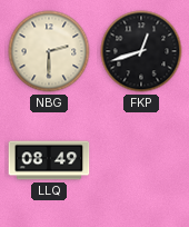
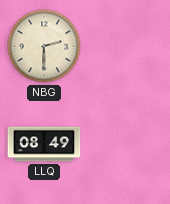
FKP: 12:42 -> none (141, 51)
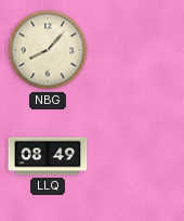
NBG: 2:30 -> 8:07 (48, 50)
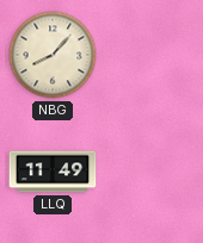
LLQ: 08:49 -> 11:49 (53, 172)
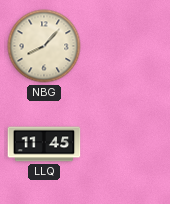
LLQ: 11:49 -> 11:45 (44, 144)
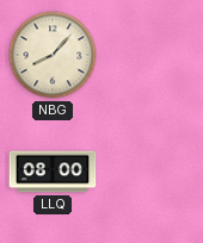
LLQ: 11:45 -> 08:00 (53, 172)
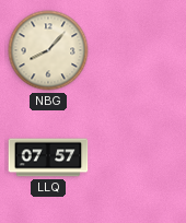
LLQ: 08:00 -> 07:57 (48, 157)
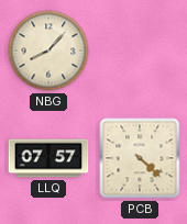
PCB: none -> 4:22 (140, 158)
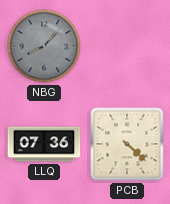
NBG dial: cream -> grey (44, 46)
LLQ: 07:57 -> 07:36 (44, 144)
